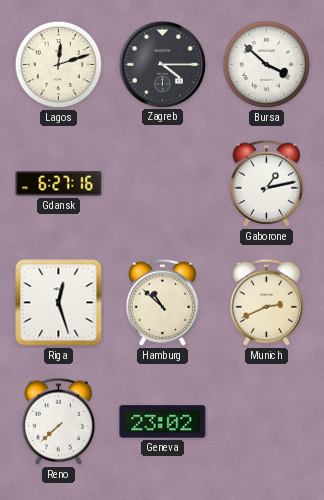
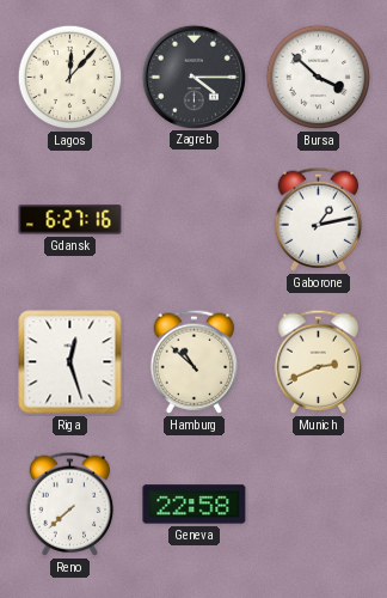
Lagos: 12:12 -> 12:07 (70, 78)
Geneva: 23:02 -> 22:58 (195, 505)
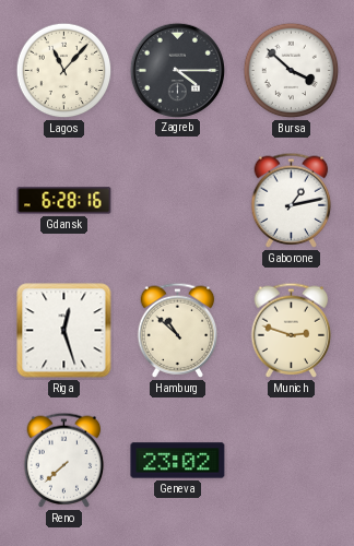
Lagos: 12:07 -> 11:07 (64, 71)
Gdansk: 6:27 -> 6:28 (64, 201)
Munich: 2:41 -> 2:48 (292, 330)
Geneva: 22:58 -> 23:02 (178, 461)
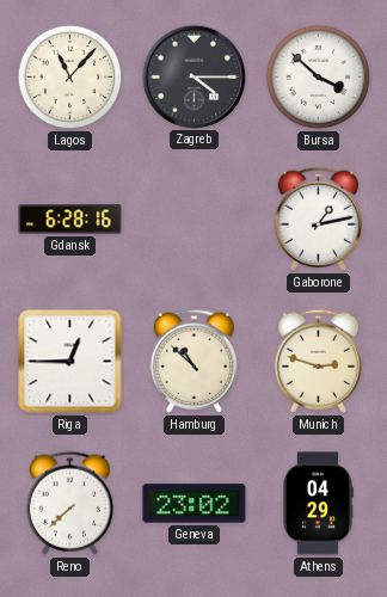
Riga: 12:27 -> 12:45 (70, 362)
Athens: none -> 04:29 (318, 504)
